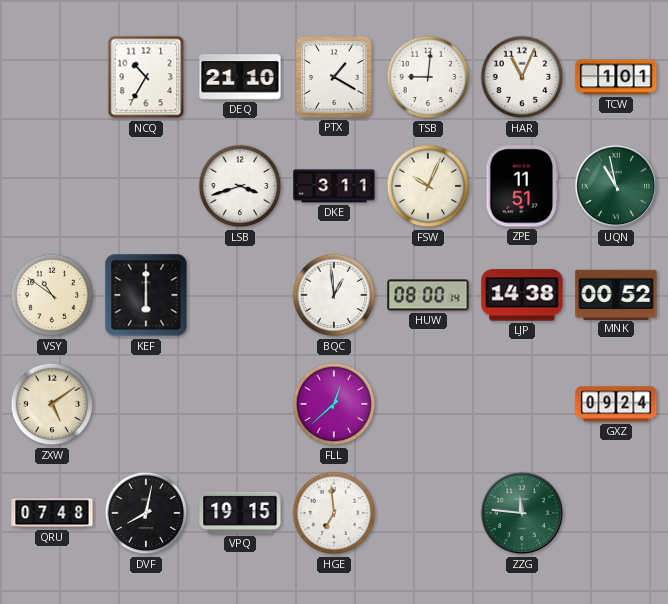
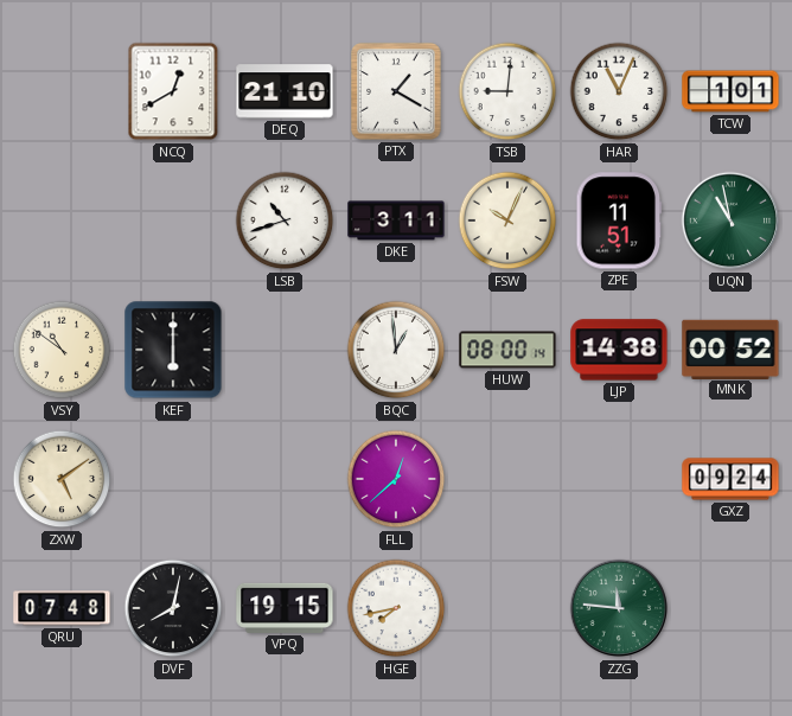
NCQ: 10:35 -> 12:40 (173, 91)
LSB: 3:42 -> 10:42 (285, 220)
HGE: 6:59 -> 7:43 (396, 608)
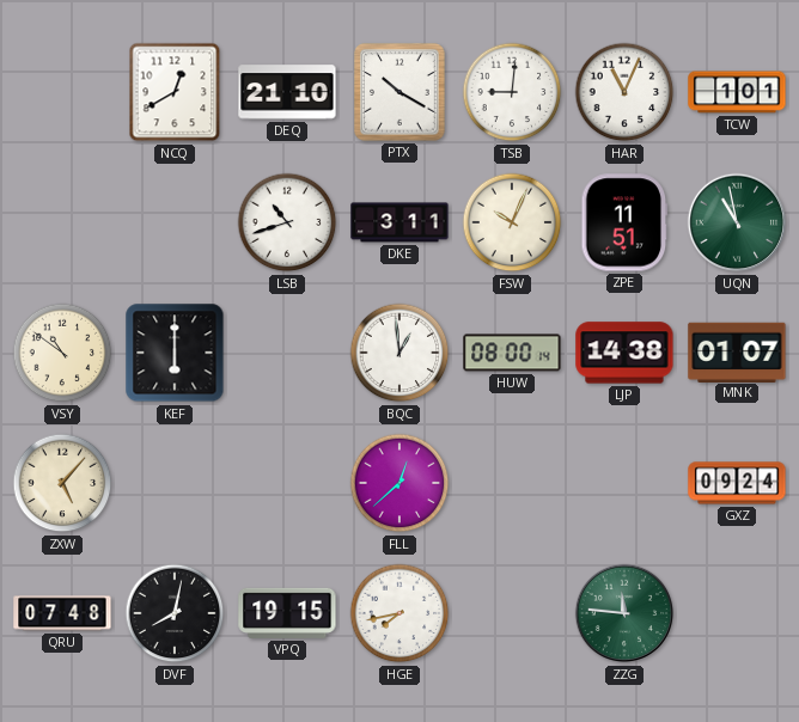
PTX: 1:20 -> 10:20 (399, 92)
MNK: 00:52 -> 01:07 (737, 351)
ZXW: 5:09 -> 5:07 (62, 483)
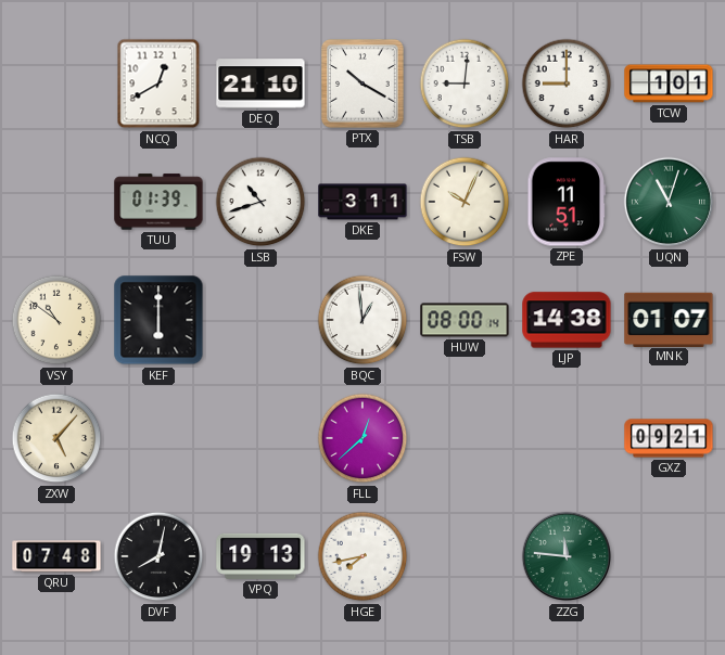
HAR: 11:04 -> 9:00 (567, 84)
TUU: none -> 01:39 (158, 202)
UQN: 10:58 -> 11:03 (669, 202)
GXZ: 09:24 -> 09:21 (669, 438)
VPQ: 19:15 -> 19:13 (260, 556)
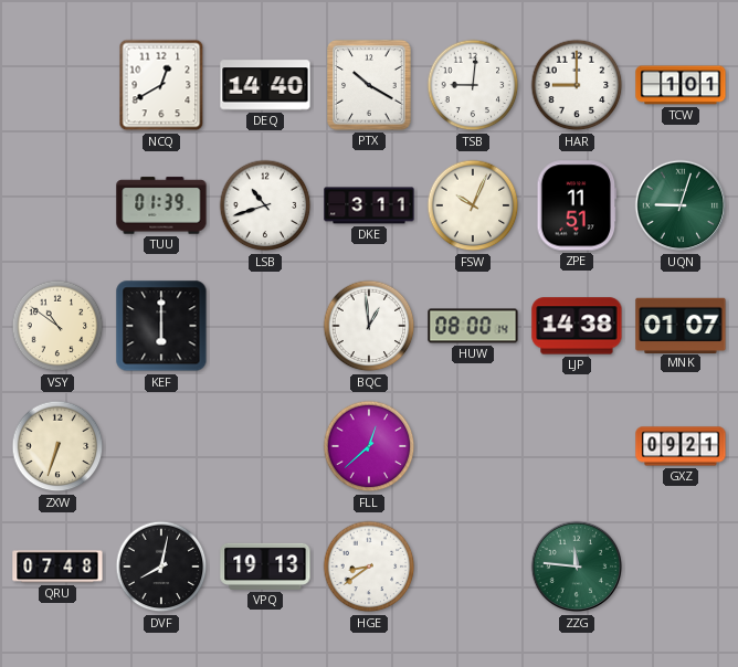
DEQ: 21:10 -> 14:40 (265, 85)
UQN: 11:03 -> 9:03 (681, 205)
ZXW: 5:07 -> 6:33 (57, 446)
HGE: 7:43 -> 8:39 (369, 567)
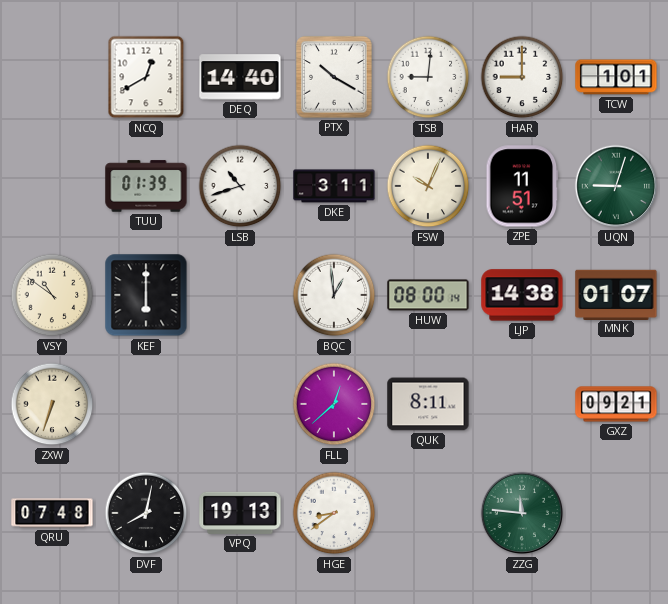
QUK: none -> 8:11 (428, 404)
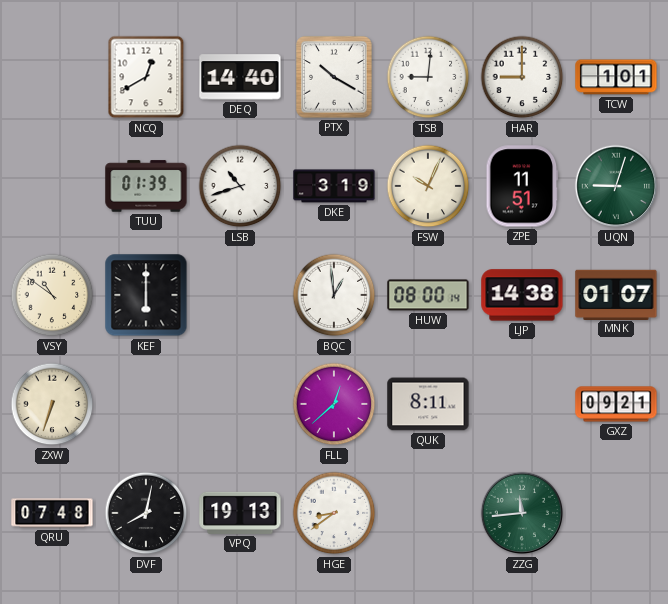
DKE: 3:11 -> 3:19 (334, 186)
ZZG: 11:46 -> 11:44 (522, 513)
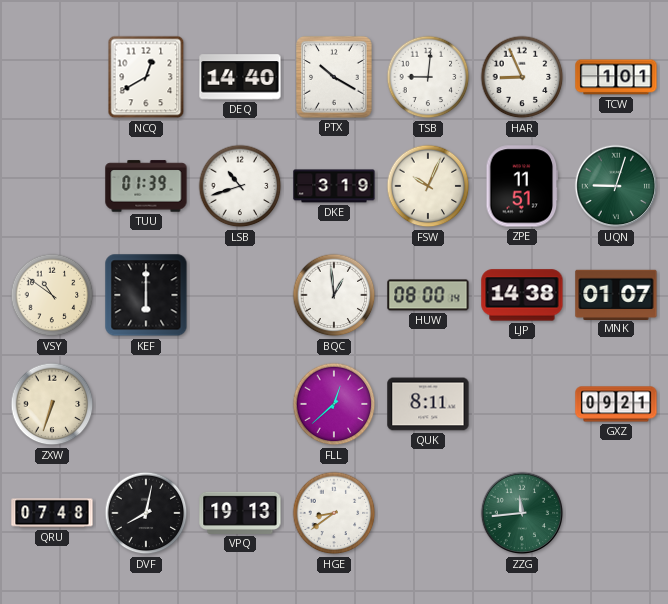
HAR: 9:00 -> 8:56 (522, 77)
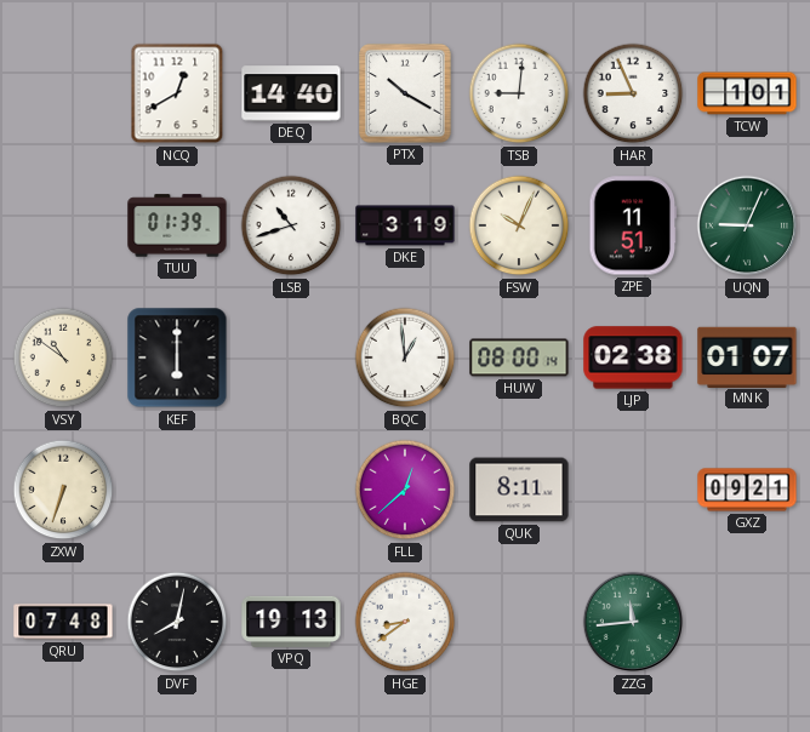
UQN: 9:03 -> 9:04 (747, 225)
LJP: 14:38 -> 02:38 (633, 358)
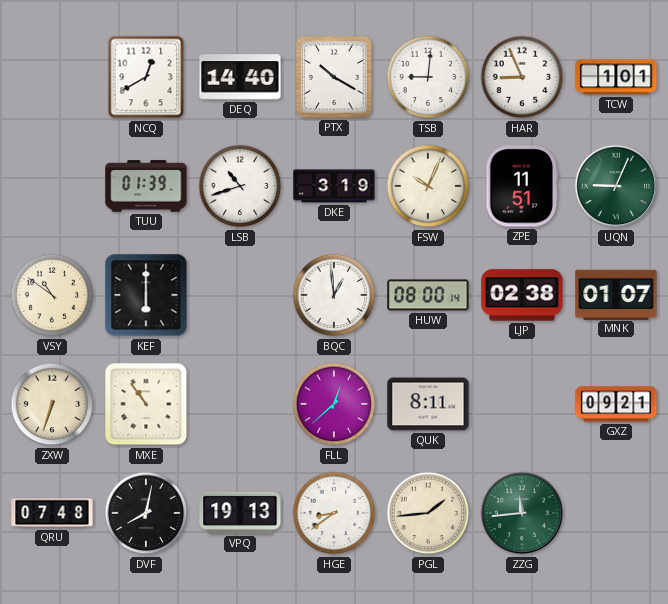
MXE: none -> 10:54 (146, 404)
PGL: none -> 1:44 (428, 513)
